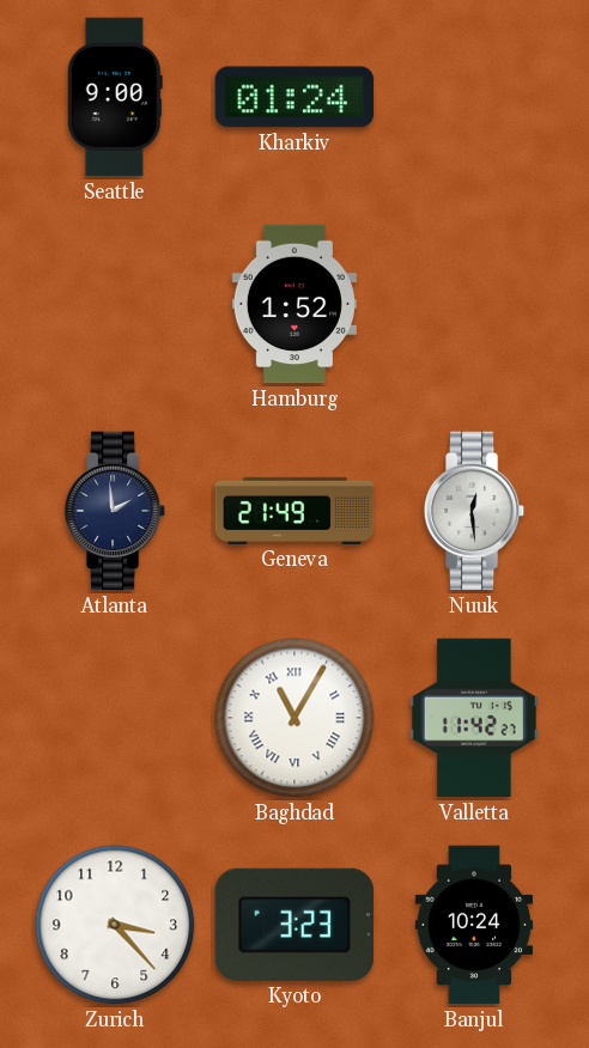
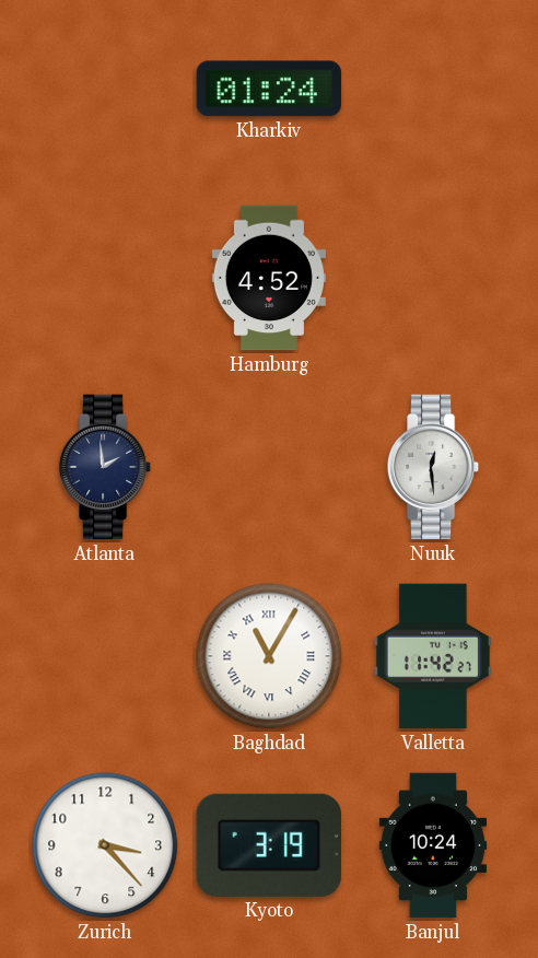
Seattle: 9:00 -> none (115, 97)
Hamburg: 1:52 -> 4:52 (269, 278)
Geneva: 21:49 -> none (294, 511)
Kyoto: 3:23 -> 3:19 (268, 845)
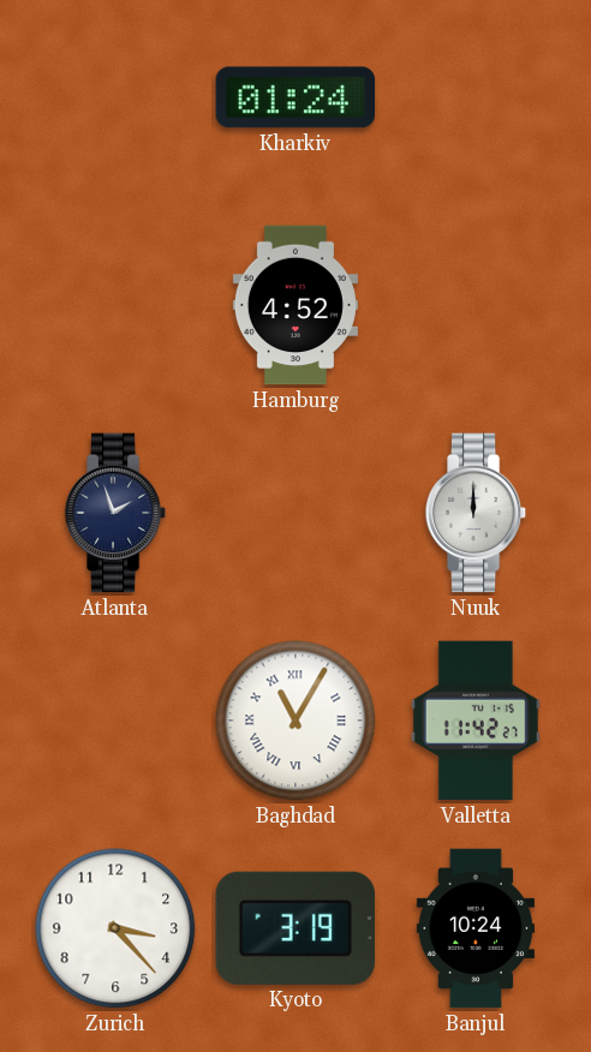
Atlanta: 1:59 -> 1:57 (115, 513)
Nuuk: 12:29 -> 12:00 (476, 513)
